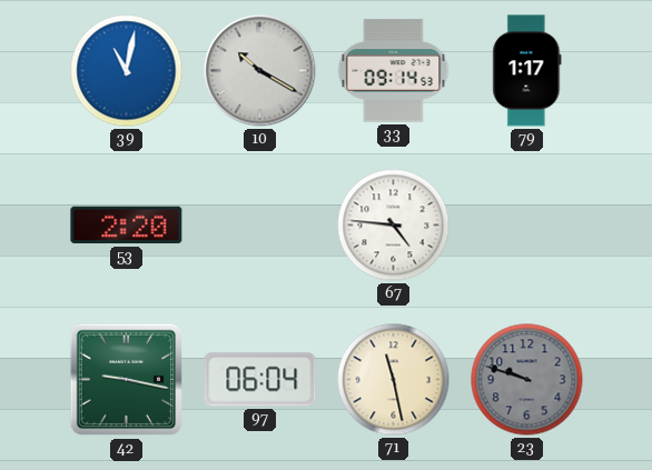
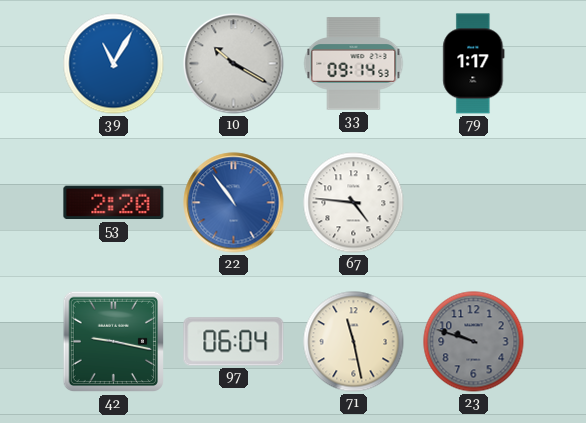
39: 11:02 -> 11:05 (114, 64)
22: none -> 10:54 (234, 203)
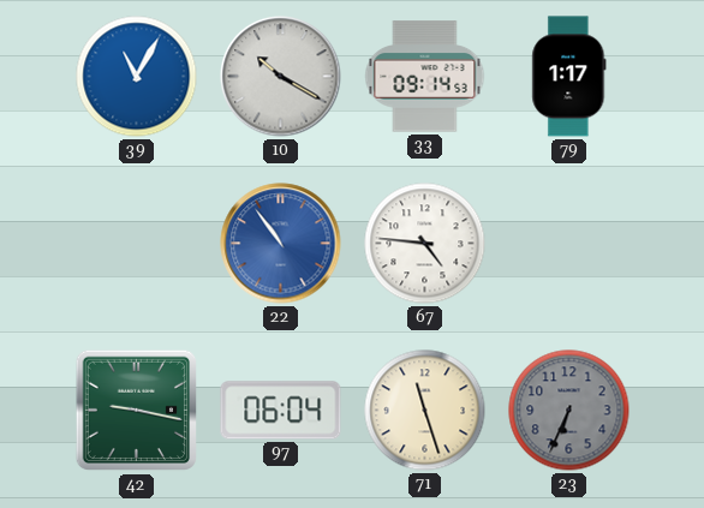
53: 2:20 -> none (114, 203)
71: 11:28 -> 11:27 (425, 411)
23: 9:48 -> 6:34 (569, 411)
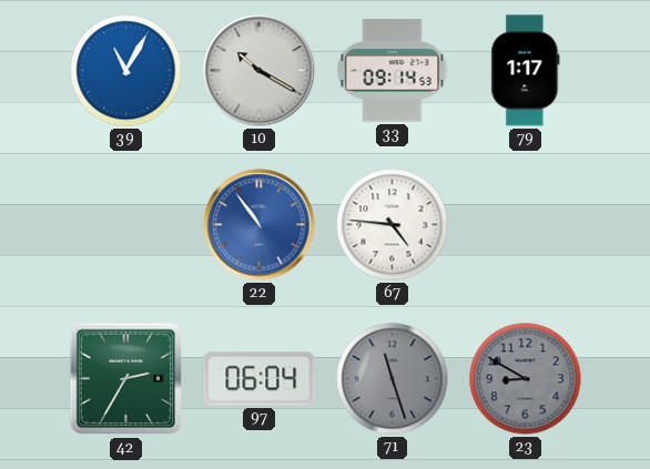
42: 9:17 -> 2:35 (126, 379)
71 dial: cream -> grey (393, 379)
23: 6:34 -> 8:50 (526, 379)
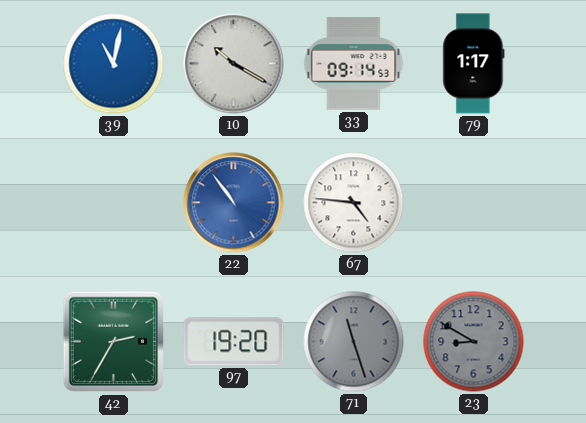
39: 11:05 -> 11:02 (114, 64)
97: 06:04 -> 19:20 (234, 342)
